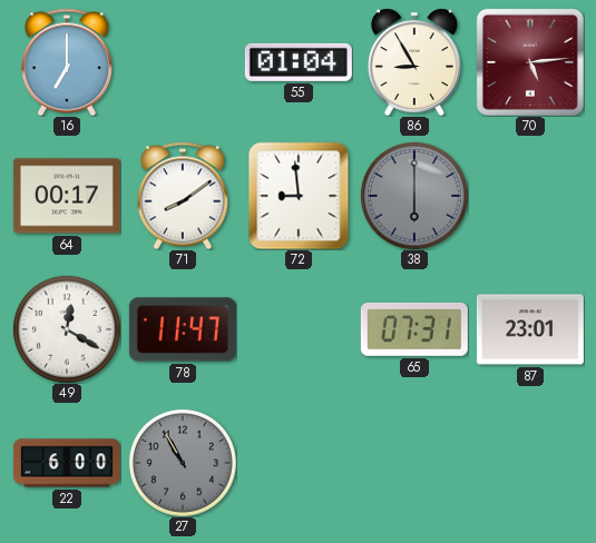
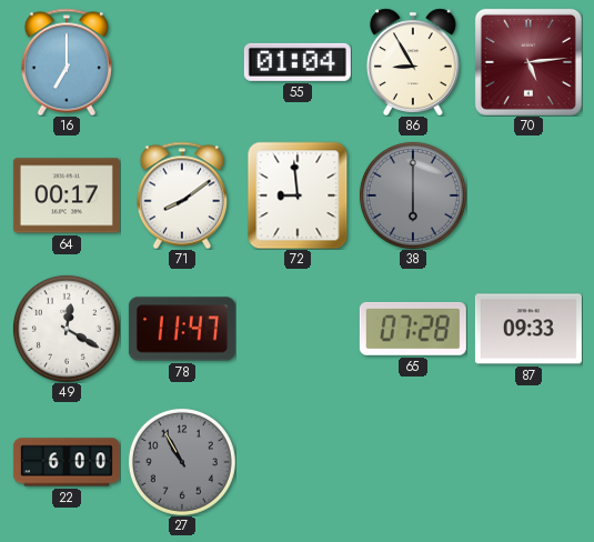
65: 07:31 -> 07:28 (413, 329)
87: 23:01 -> 09:33 (528, 329)
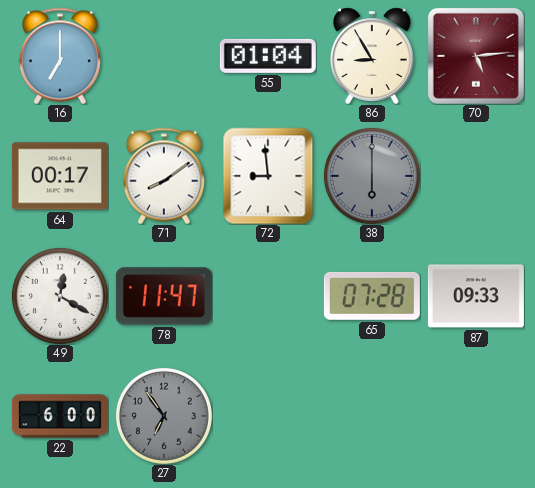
27: 10:55 -> 6:54 (164, 416)
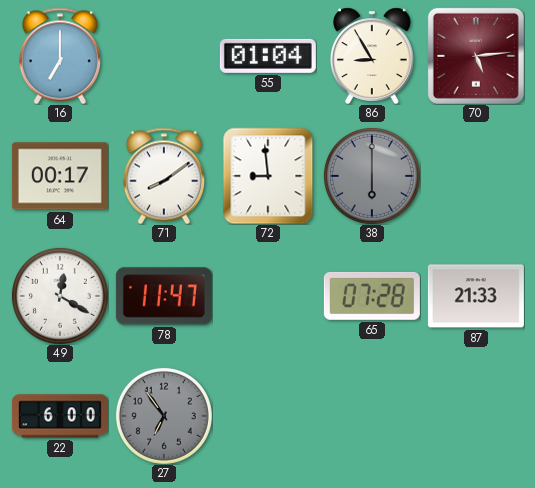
87: 09:33 -> 21:33 (476, 296)
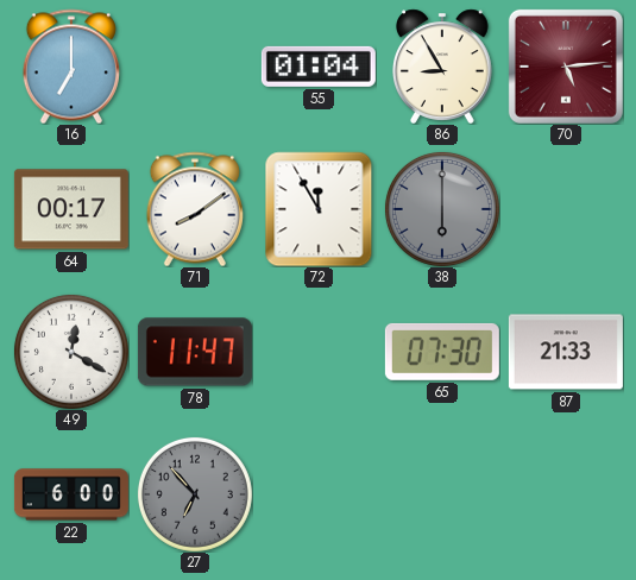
72: 8:59 -> 11:55 (319, 209)
65: 07:28 -> 07:30 (442, 352)
27: 6:54 -> 6:53 (195, 494)
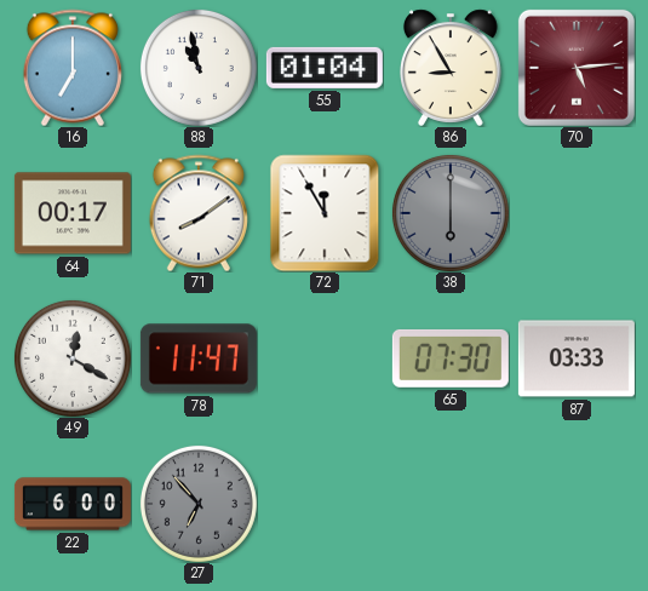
88: none -> 10:58 (199, 68)
87: 21:33 -> 03:33 (577, 358)
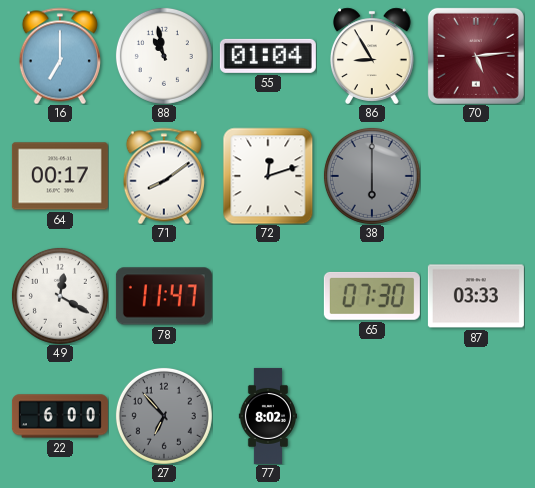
72: 11:55 -> 12:12 (268, 176)
77: none -> 8:02 (267, 416)
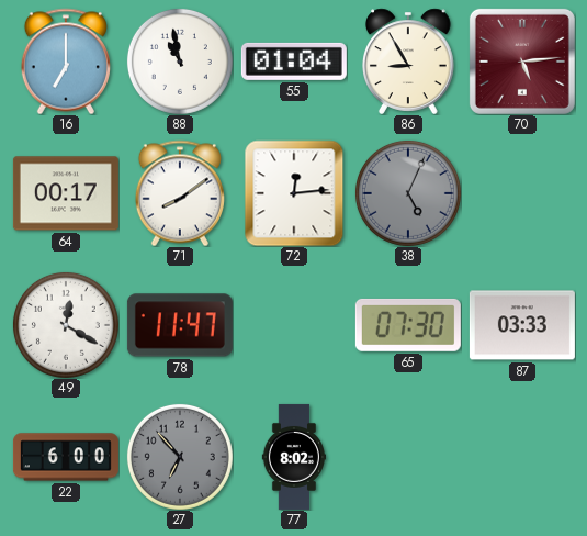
72: 12:12 -> 12:14 (294, 193)
38: 6:00 -> 5:04 (408, 193)
